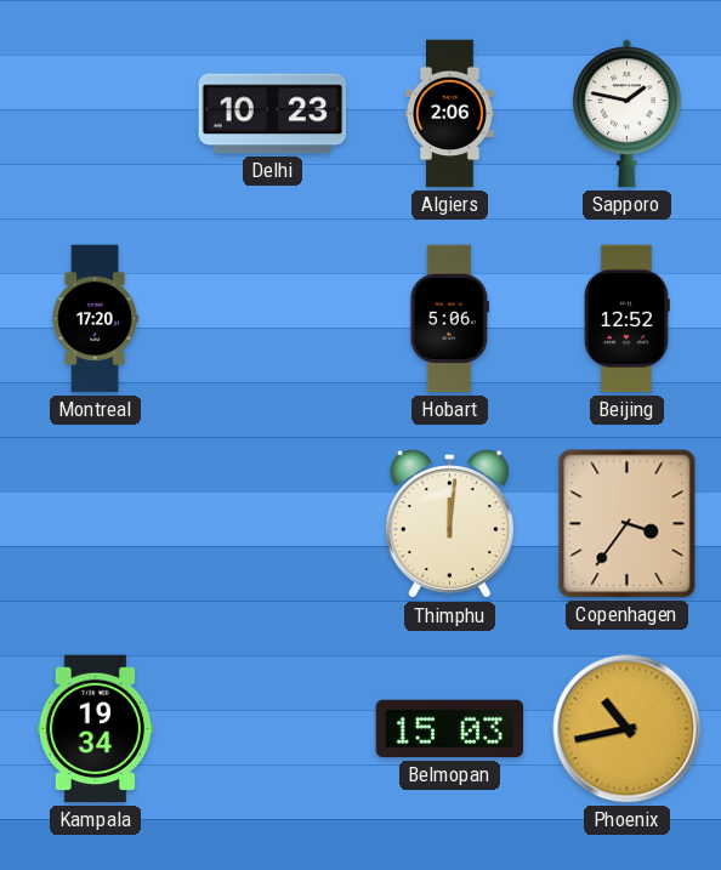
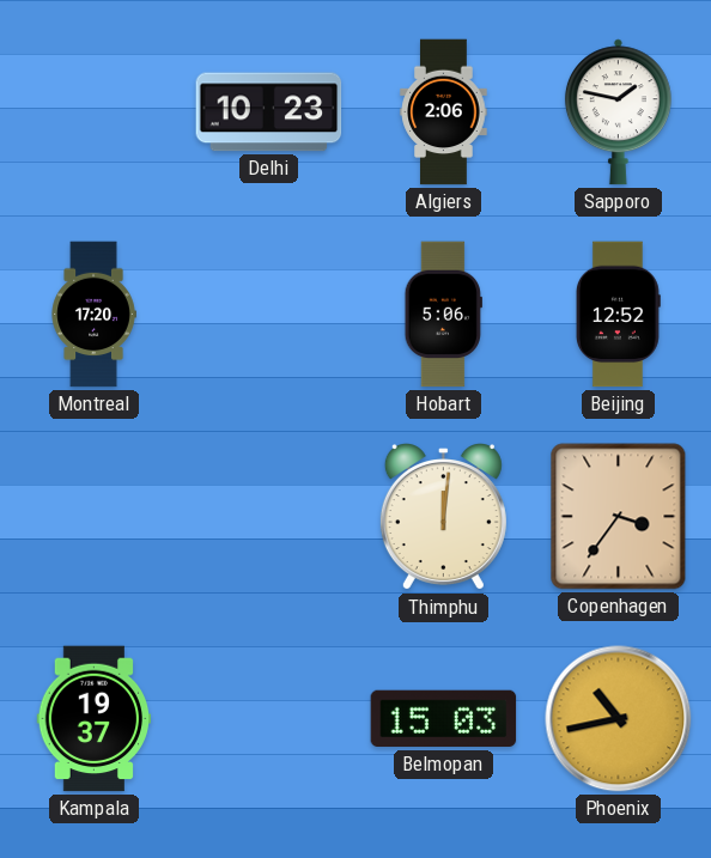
Kampala: 19:34 -> 19:37 (95, 719)
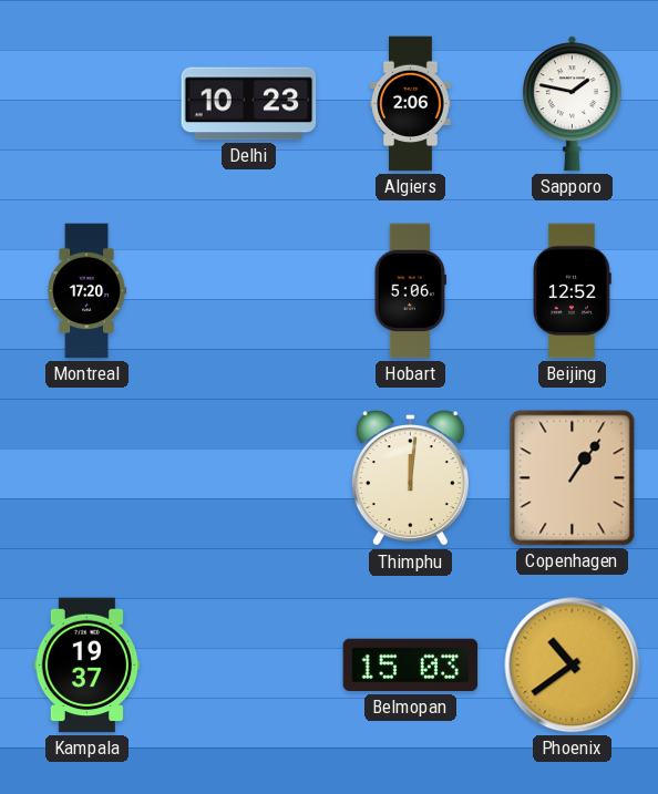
Copenhagen: 3:36 -> 1:06 (573, 478)
Phoenix: 10:43 -> 10:39 (573, 666)
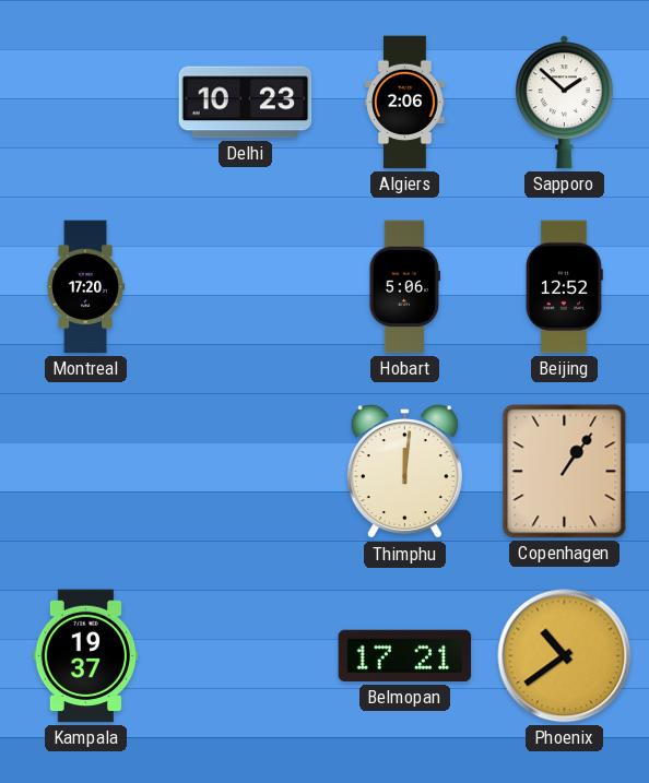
Sapporo: 1:47 -> 1:52 (564, 103)
Belmopan: 15:03 -> 17:21 (405, 656)
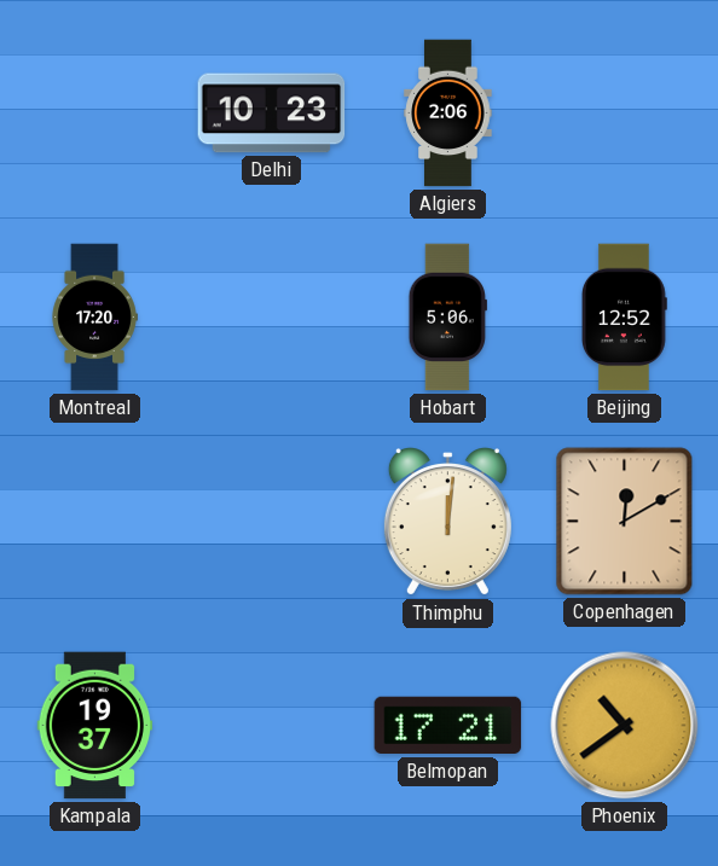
Sapporo: 1:52 -> none (564, 103)
Copenhagen: 1:06 -> 12:10 (625, 522)
